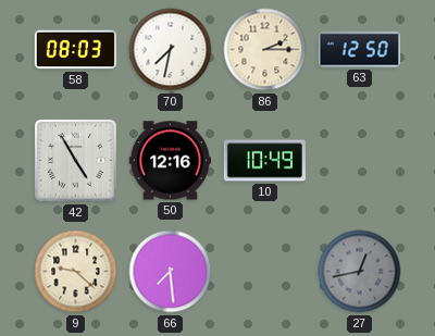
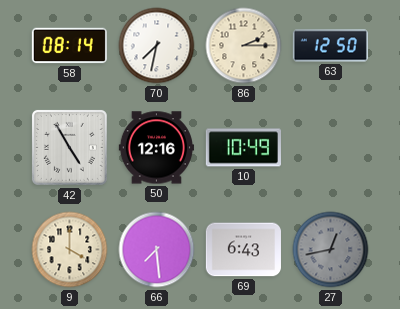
58: 08:03 -> 08:14 (69, 46)
9: 9:22 -> 4:00 (70, 250)
69: none -> 6:43 (243, 250)
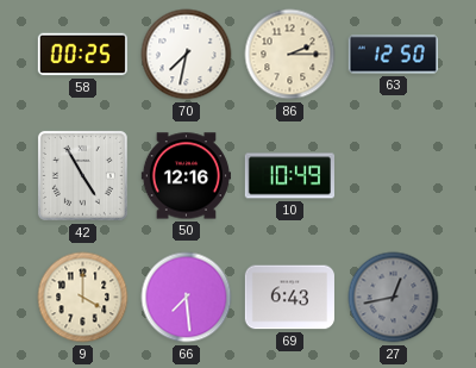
58: 08:14 -> 00:25 (82, 55)
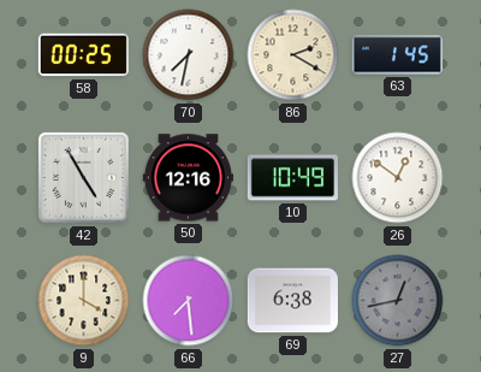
86: 2:15 -> 2:20 (293, 55)
63: 12:50 -> 1:45 (397, 55)
26: none -> 12:51 (398, 178)
69: 6:43 -> 6:38 (292, 301)
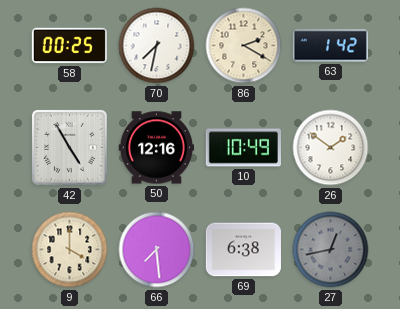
63: 1:45 -> 1:42 (330, 46)
26: 12:51 -> 1:51 (331, 148)
